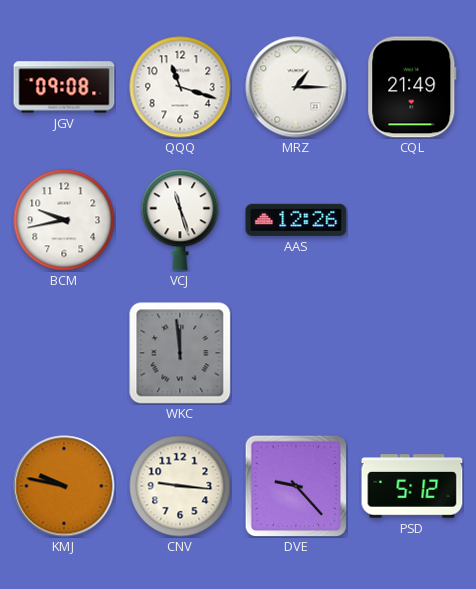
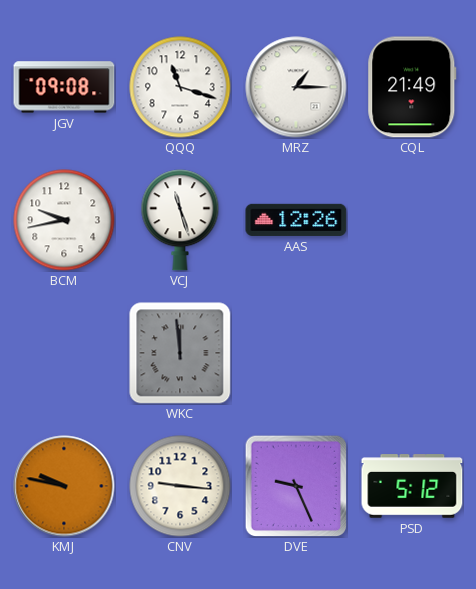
DVE: 9:23 -> 9:26 (296, 486)
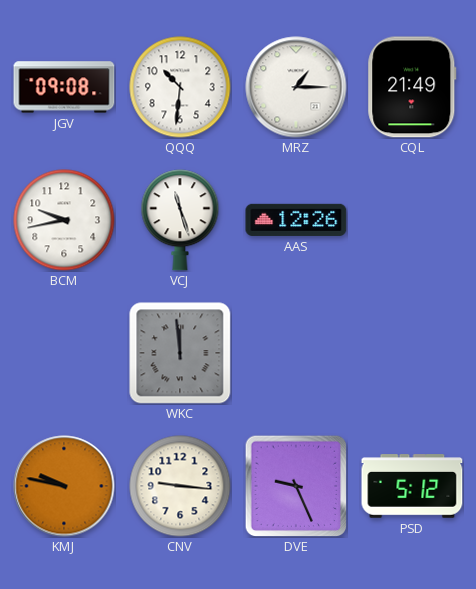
QQQ: 11:18 -> 10:31 (180, 87)
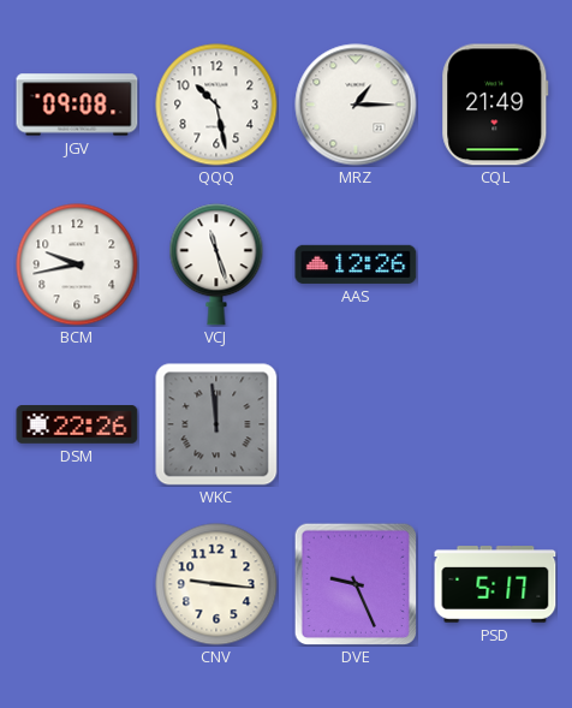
QQQ: 10:31 -> 10:28 (216, 105)
DSM: none -> 22:26 (77, 426)
KMJ: 9:47 -> none (64, 486)
PSD: 5:12 -> 5:17 (495, 584)
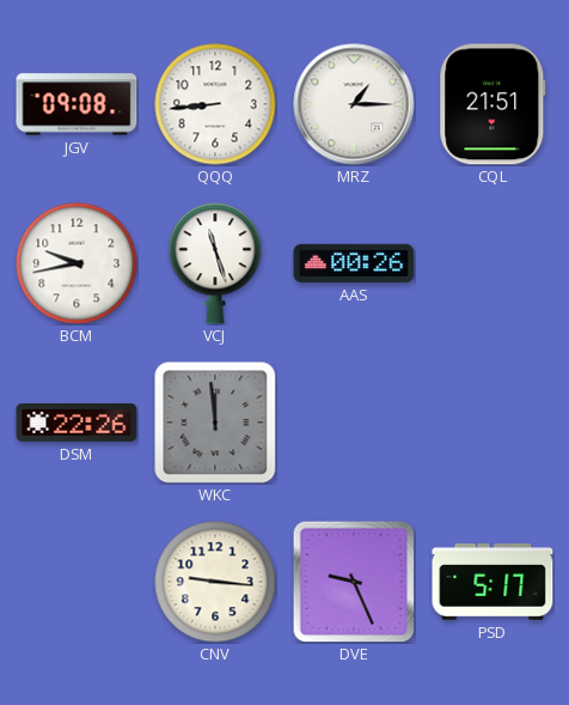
QQQ: 10:28 -> 8:44 (215, 104)
CQL: 21:49 -> 21:51 (492, 104)
AAS: 12:26 -> 00:26 (354, 263)
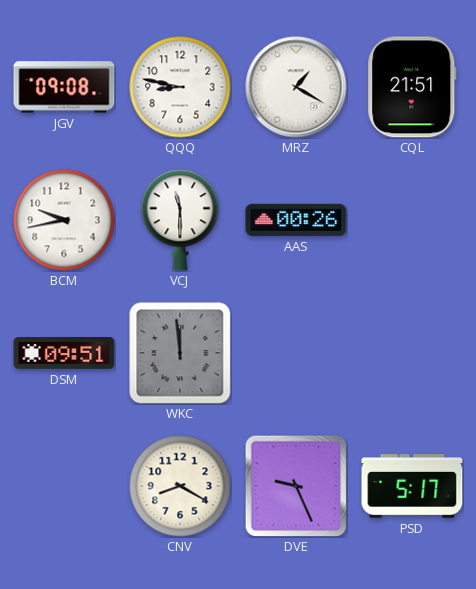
QQQ: 8:44 -> 8:47 (180, 87)
MRZ: 1:15 -> 1:20 (296, 87)
VCJ: 11:27 -> 11:30 (180, 220)
DSM: 22:26 -> 09:51 (64, 354)
CNV: 9:16 -> 8:20 (180, 486)
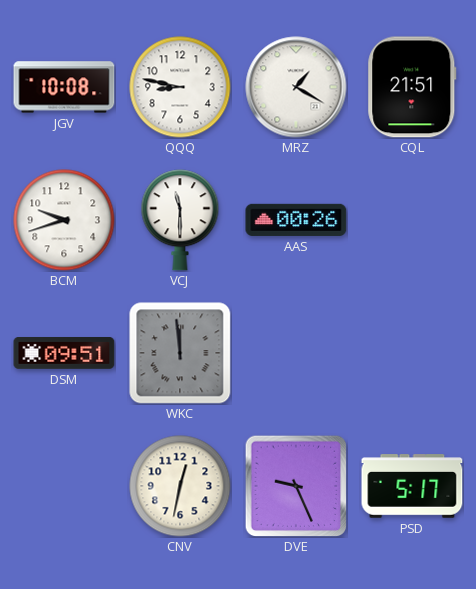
JGV: 09:08 -> 10:08 (64, 87)
BCM: 9:43 -> 9:42 (64, 220)
CNV: 8:20 -> 12:32 (180, 486)
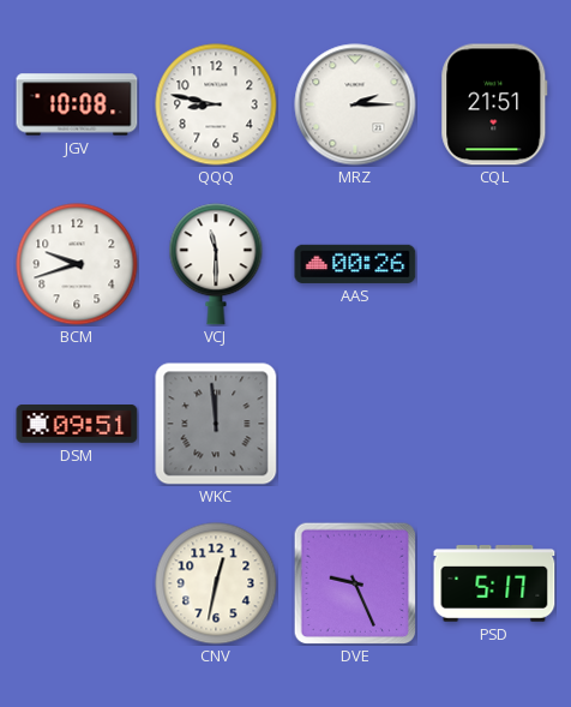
MRZ: 1:20 -> 2:15 (355, 104)
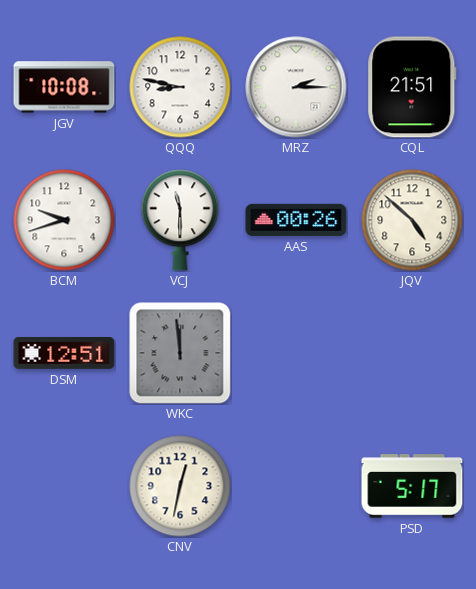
JQV: none -> 4:52 (412, 220)
DSM: 09:51 -> 12:51 (64, 354)
DVE: 9:26 -> none (355, 583)
